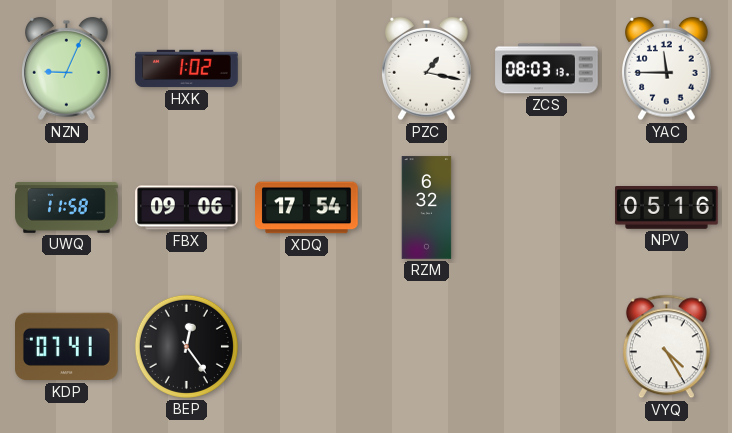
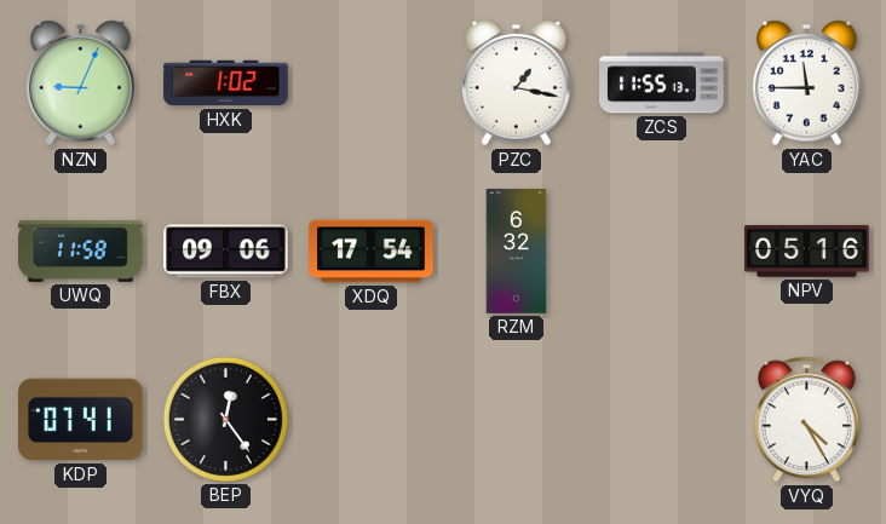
ZCS: 08:03 -> 11:55 (662, 84)
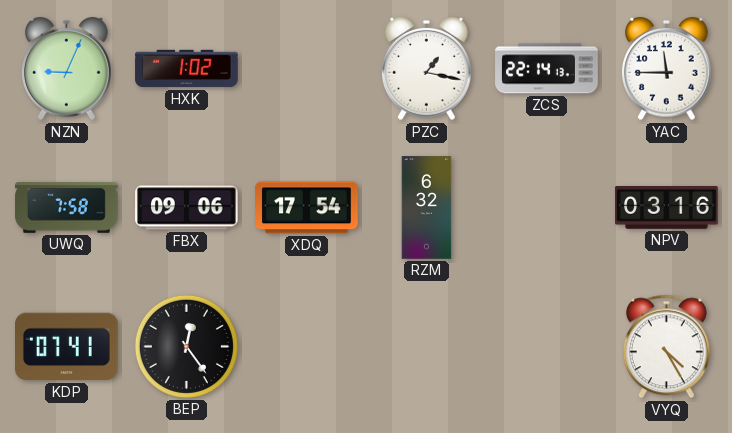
ZCS: 11:55 -> 22:14 (547, 69)
UWQ: 11:58 -> 7:58 (67, 207)
NPV: 05:16 -> 03:16 (667, 208)
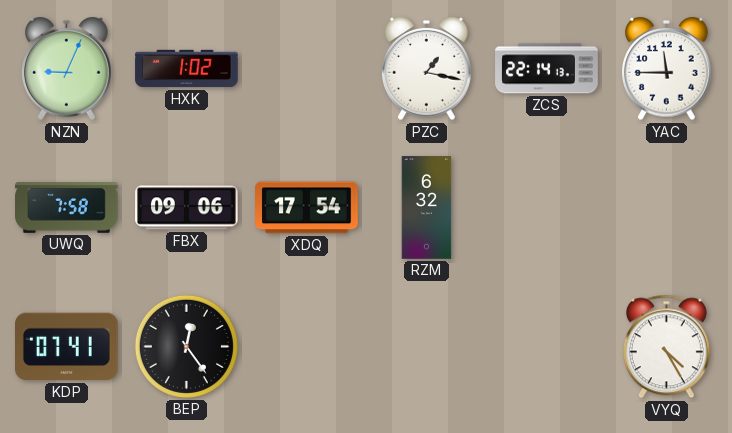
NPV: 03:16 -> none (667, 208)
